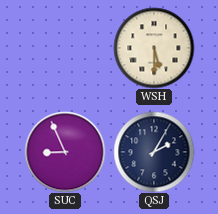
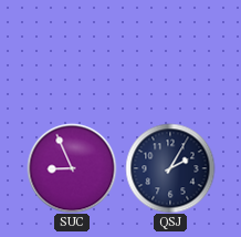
WSH: 5:30 -> none (154, 48)
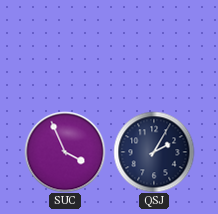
SUC: 8:56 -> 3:56 (65, 152)
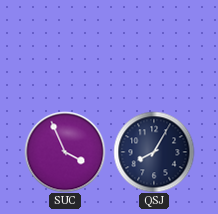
QSJ: 2:05 -> 8:05 (154, 152)
